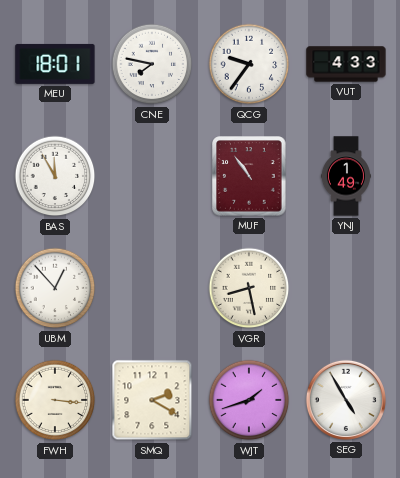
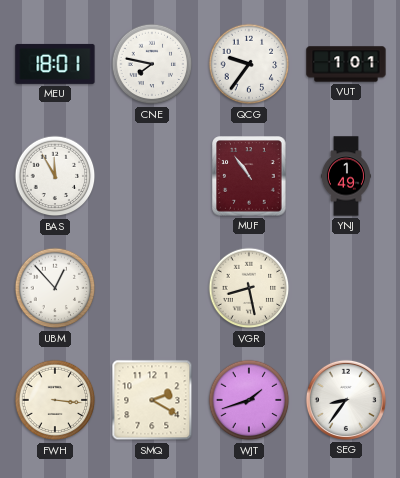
VUT: 4:33 -> 1:01 (346, 64)
SEG: 4:55 -> 8:36 (346, 400)
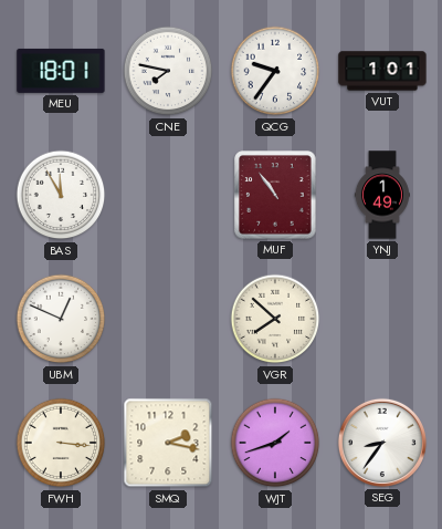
UBM: 12:53 -> 12:49 (61, 319)
VGR: 8:28 -> 7:52 (275, 319)
SMQ: 2:20 -> 2:17 (168, 443)
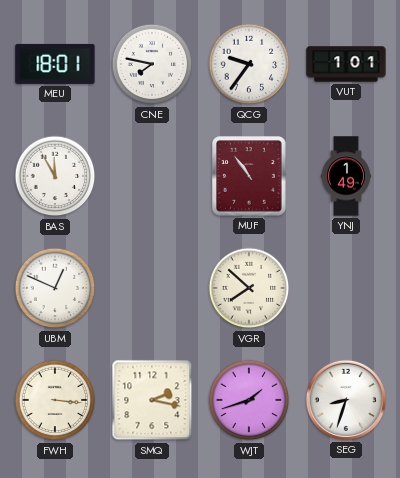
SEG: 8:36 -> 8:33 (346, 400)
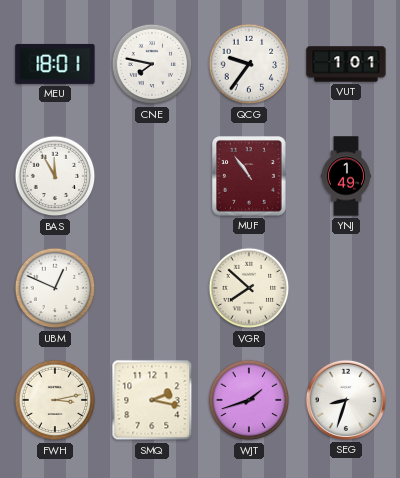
FWH: 3:16 -> 3:13 (55, 400)
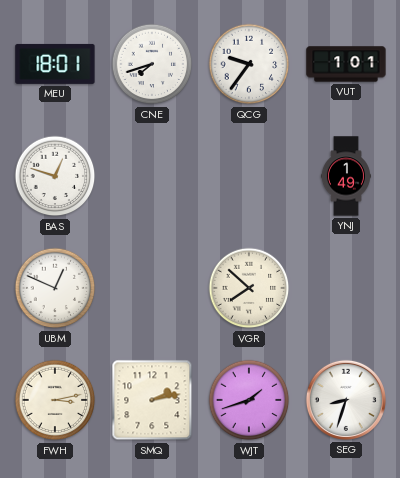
CNE: 7:47 -> 7:42 (152, 64)
BAS: 11:55 -> 12:48 (55, 176)
MUF: 10:54 -> none (249, 176)
SMQ: 2:17 -> 2:13 (152, 400)
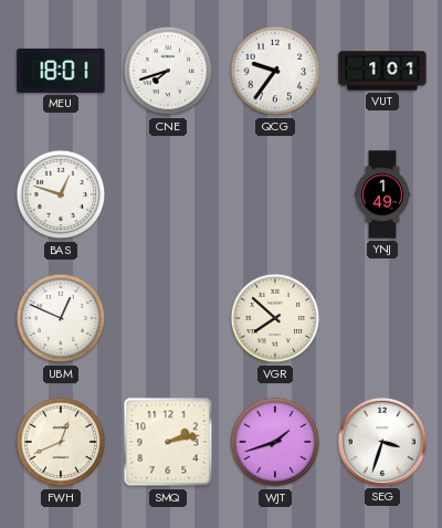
FWH: 3:13 -> 12:41 (61, 442)
SEG: 8:33 -> 3:33 (382, 442)
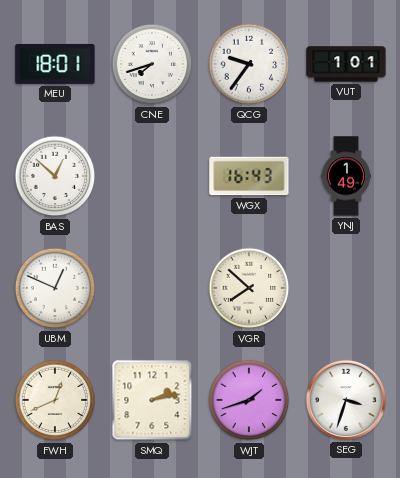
BAS: 12:48 -> 12:52 (55, 176)
WGX: none -> 16:43 (249, 176)
